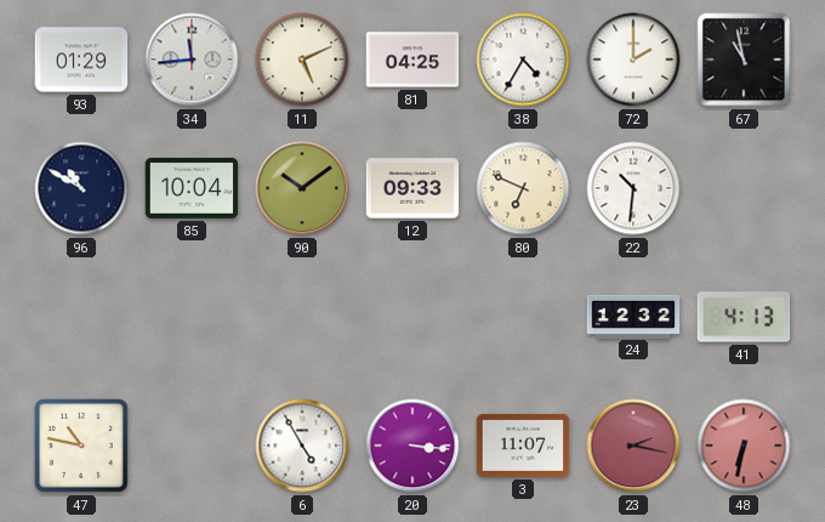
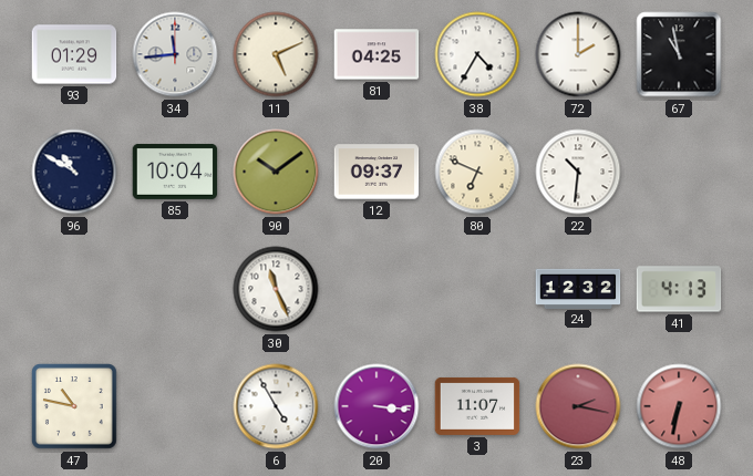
12: 09:33 -> 09:37 (376, 172)
30: none -> 11:26 (276, 289)
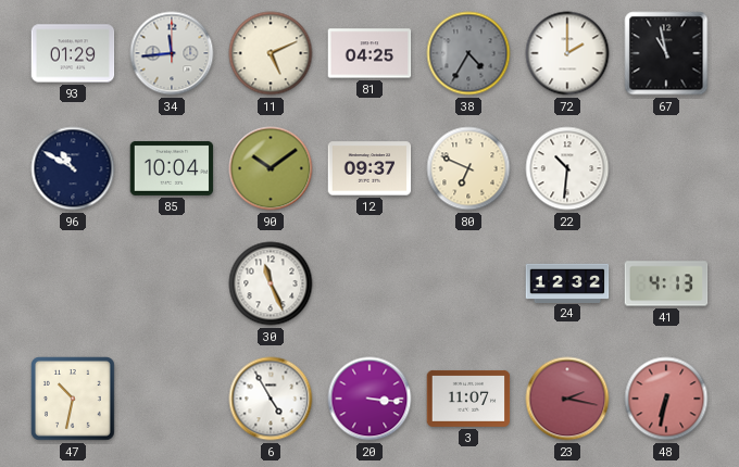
38 dial: white -> grey (468, 53)
47: 10:47 -> 10:32 (74, 400)
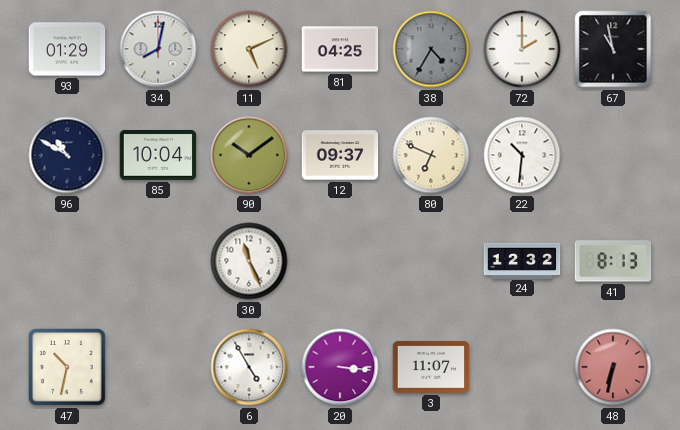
34: 11:44 -> 8:02 (158, 49)
41: 4:13 -> 8:13 (613, 261)
23: 2:17 -> none (567, 399)
